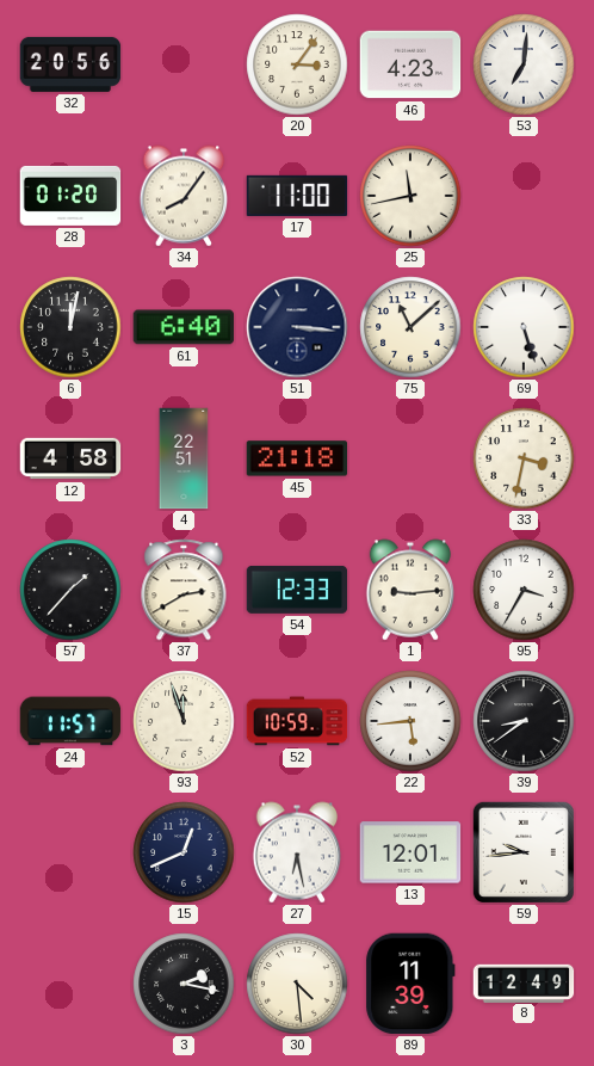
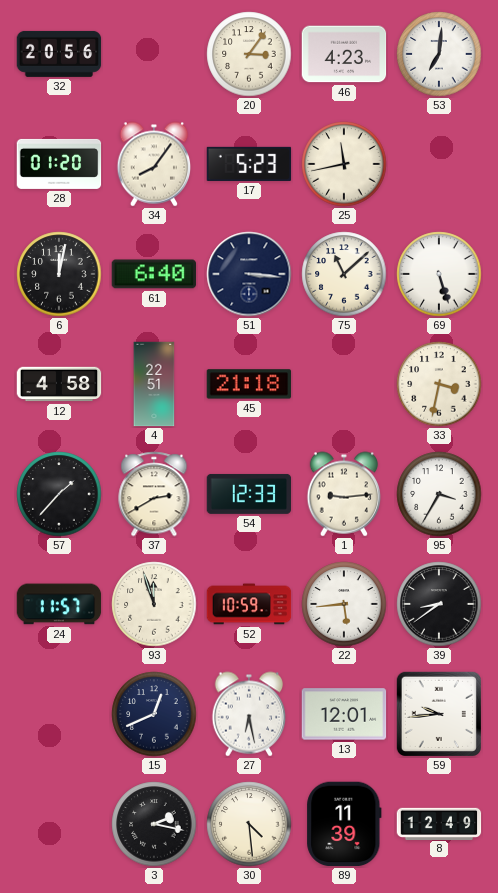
17: 11:00 -> 5:23 (249, 164)
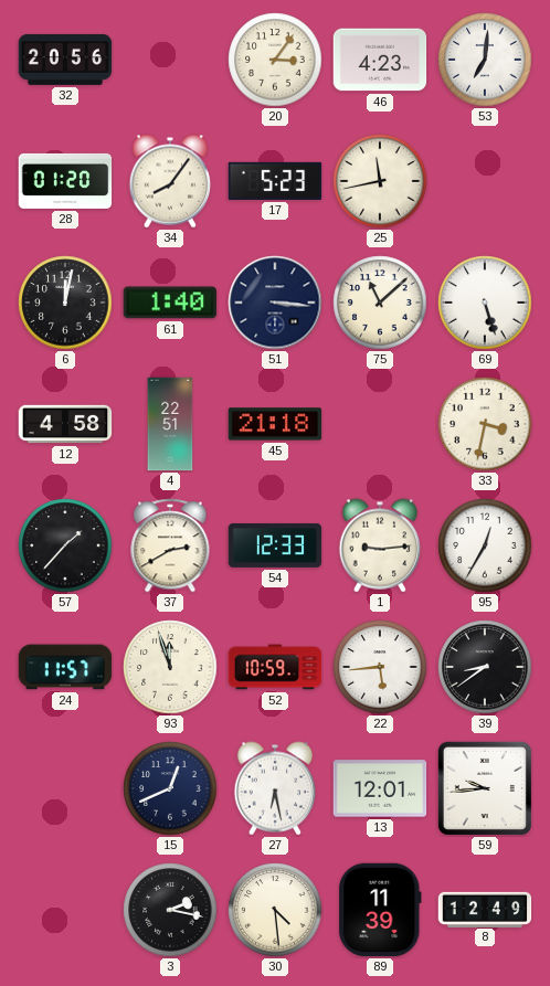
61: 6:40 -> 1:40 (170, 303)
95: 3:35 -> 12:35 (485, 545)
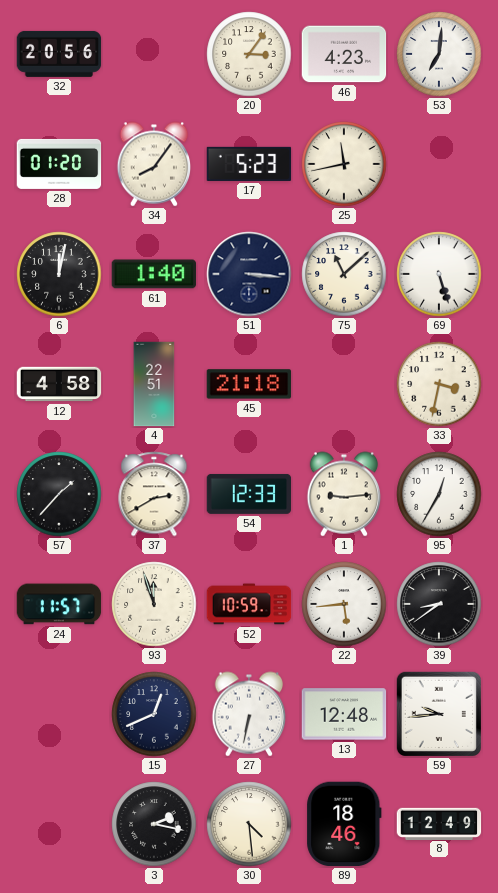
27: 6:28 -> 6:32 (249, 714)
13: 12:01 -> 12:48 (344, 714)
89: 11:39 -> 18:46 (344, 824)
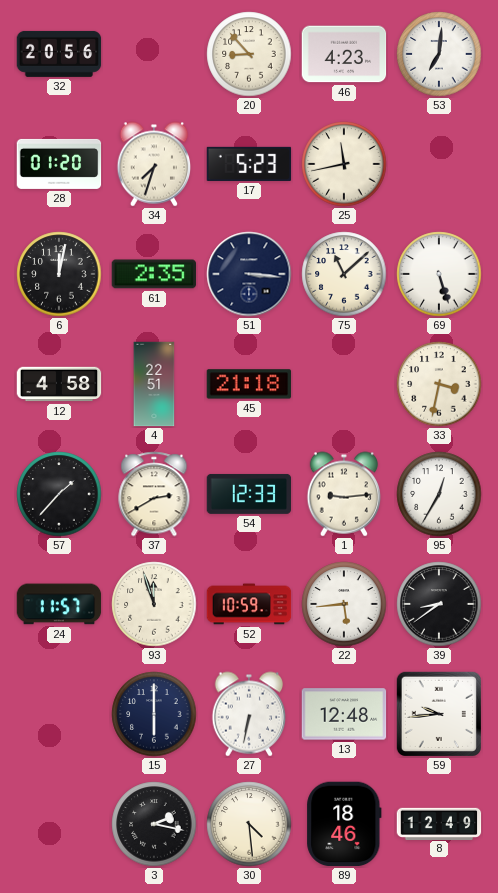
20: 3:06 -> 8:53 (249, 54)
34: 8:06 -> 7:33 (154, 164)
61: 1:40 -> 2:35 (154, 274)
15: 12:41 -> 6:00 (154, 714)
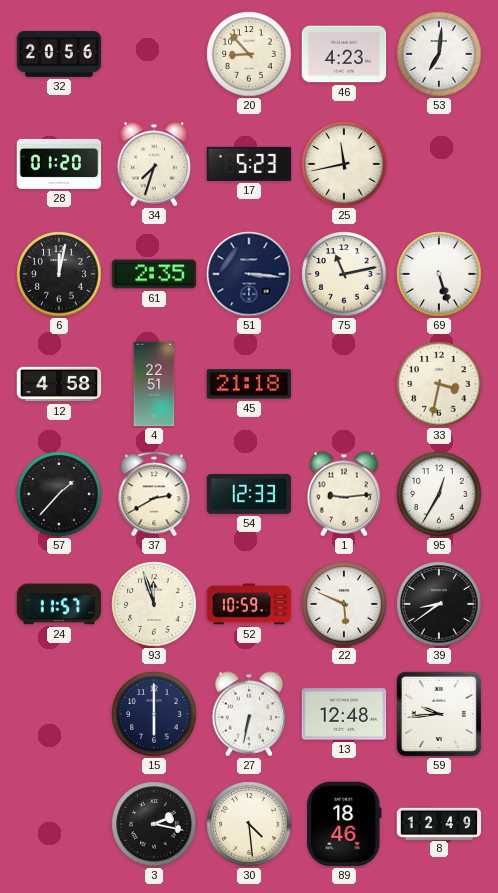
75: 11:08 -> 11:13 (344, 274)
22: 5:44 -> 5:49 (344, 604)
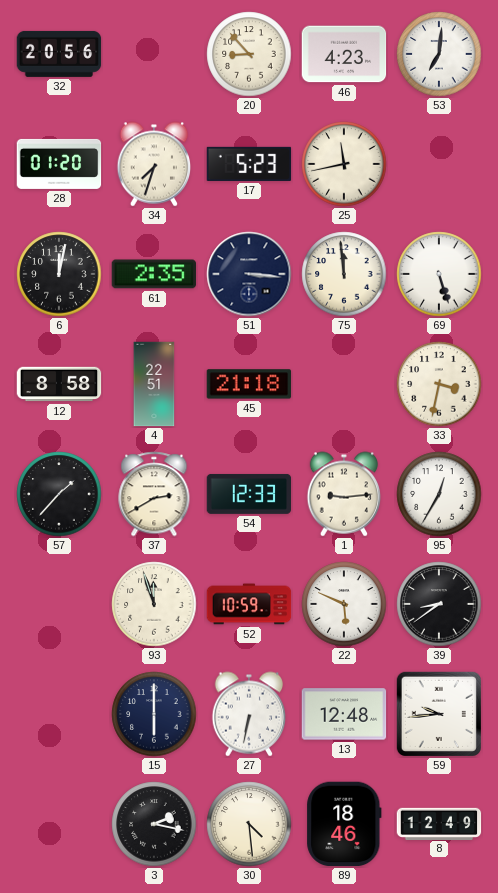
75: 11:13 -> 11:59 (344, 274)
12: 4:58 -> 8:58 (59, 384)
24: 11:57 -> none (59, 604)
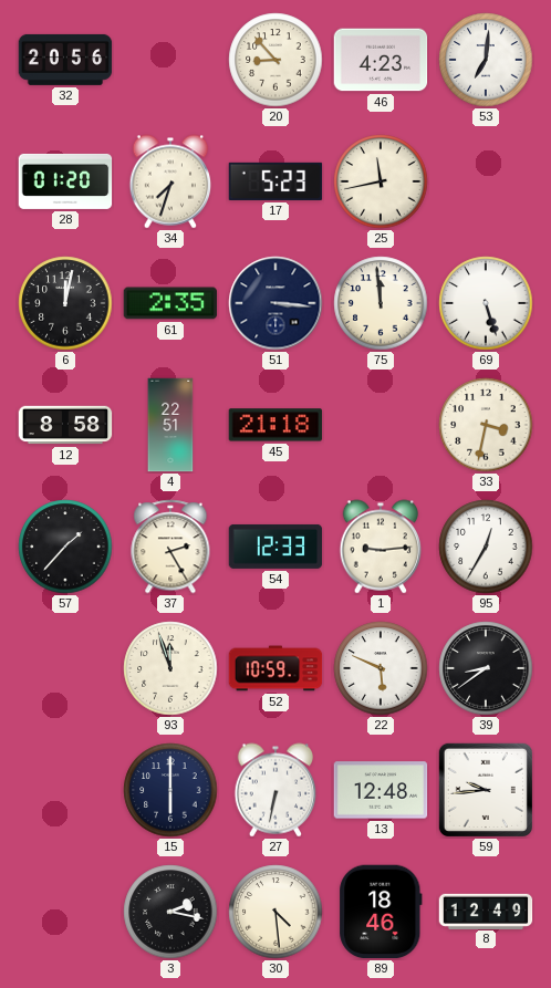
37: 2:40 -> 2:25 (170, 547)
